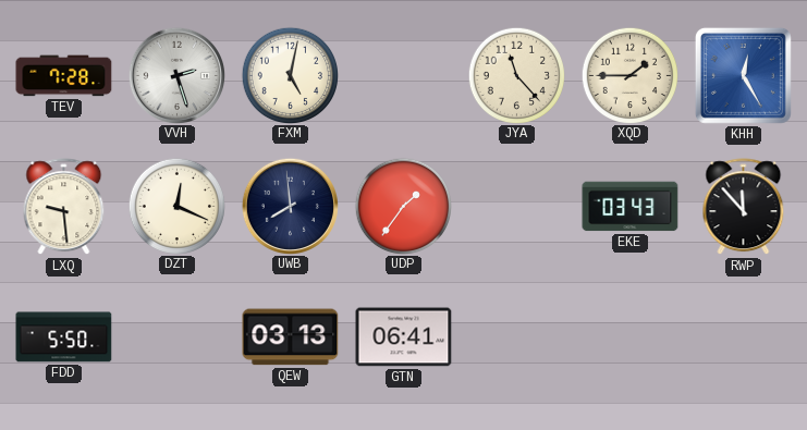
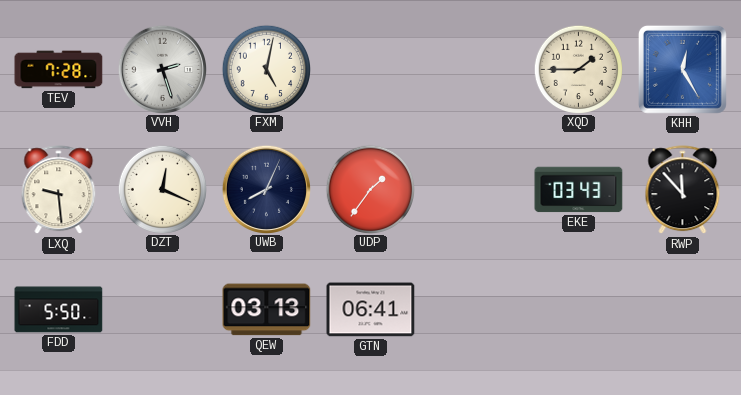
JYA: 11:23 -> none (516, 75)
UWB: 7:59 -> 8:04 (266, 189)
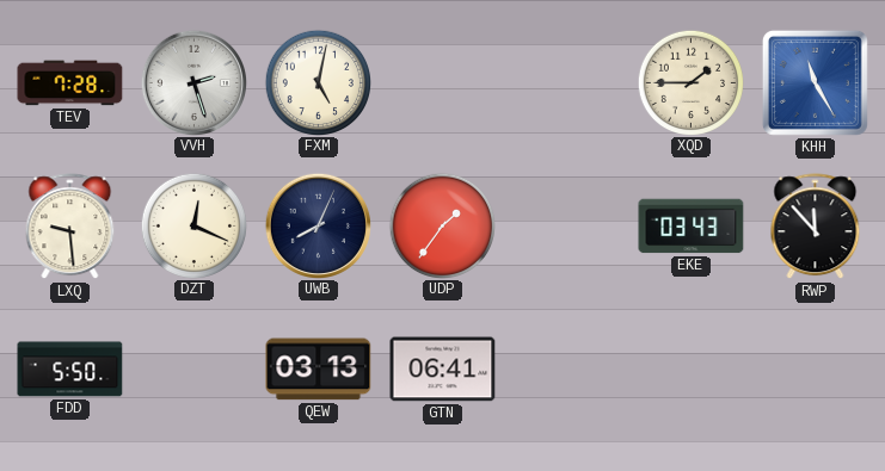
KHH: 12:25 -> 11:25 (815, 82)
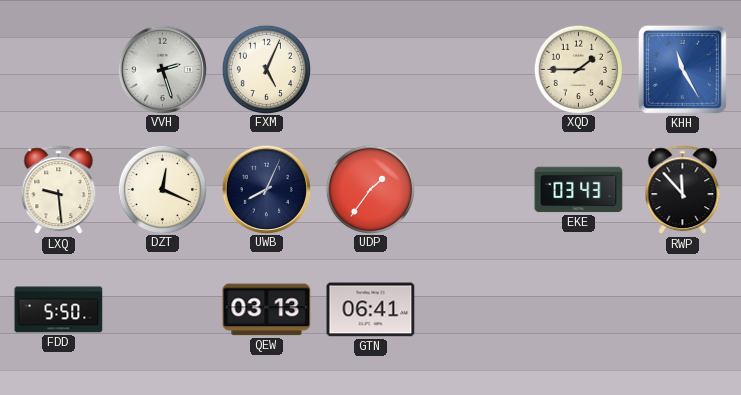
TEV: 7:28 -> none (70, 83)
FXM: 5:02 -> 5:04 (266, 69)
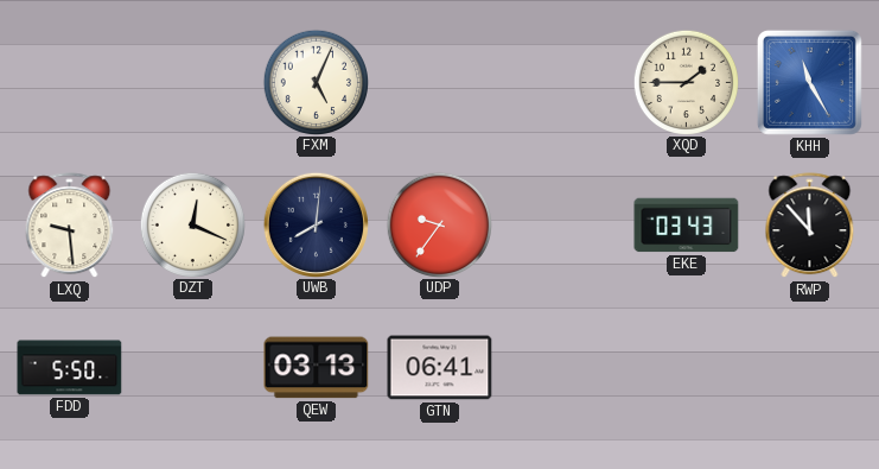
VVH: 2:27 -> none (162, 69)
UWB: 8:04 -> 8:01 (316, 224)
UDP: 1:36 -> 9:36 (439, 224)
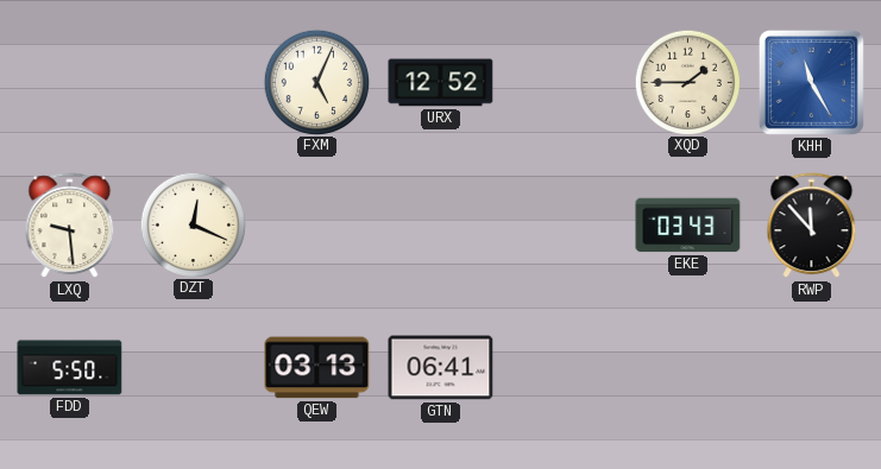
URX: none -> 12:52 (441, 83)
UWB: 8:01 -> none (316, 224)
UDP: 9:36 -> none (439, 224)
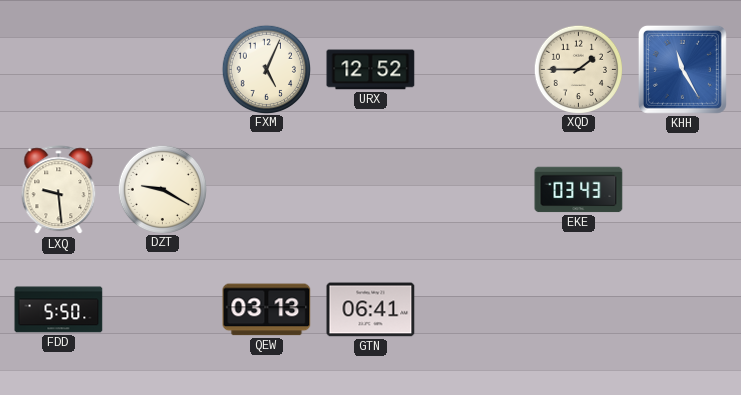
DZT: 12:19 -> 9:20 (162, 189)
RWP: 11:53 -> none (812, 226)
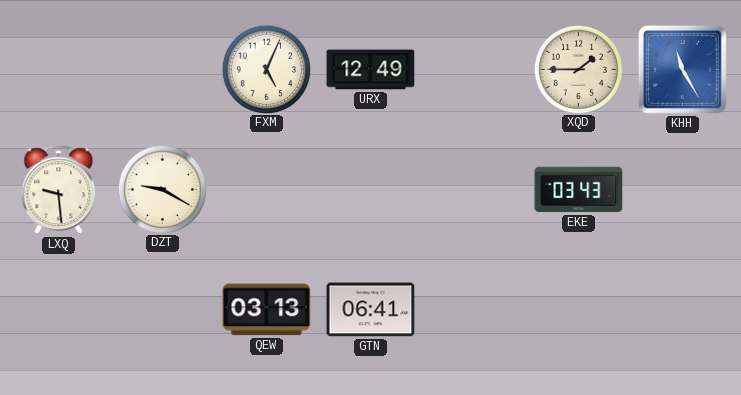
URX: 12:52 -> 12:49 (371, 70)
FDD: 5:50 -> none (59, 310)
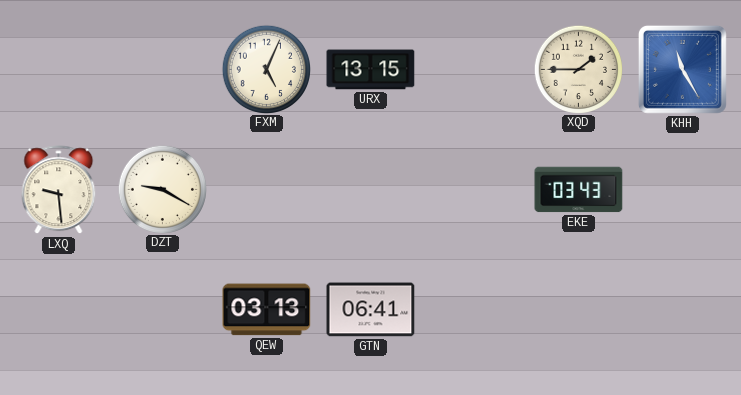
URX: 12:49 -> 13:15 (371, 70)
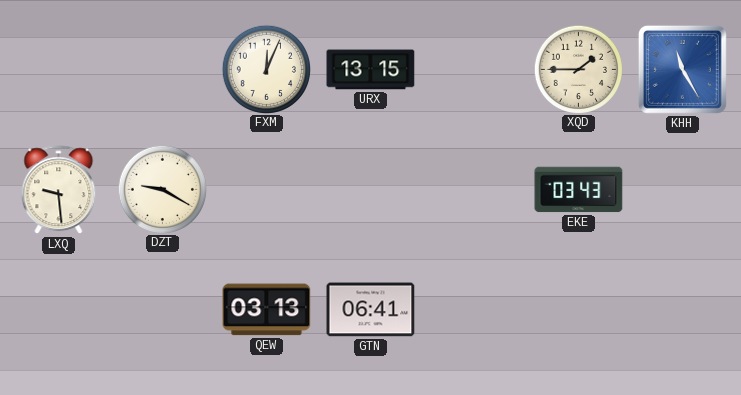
FXM: 5:04 -> 12:04 (266, 69)
